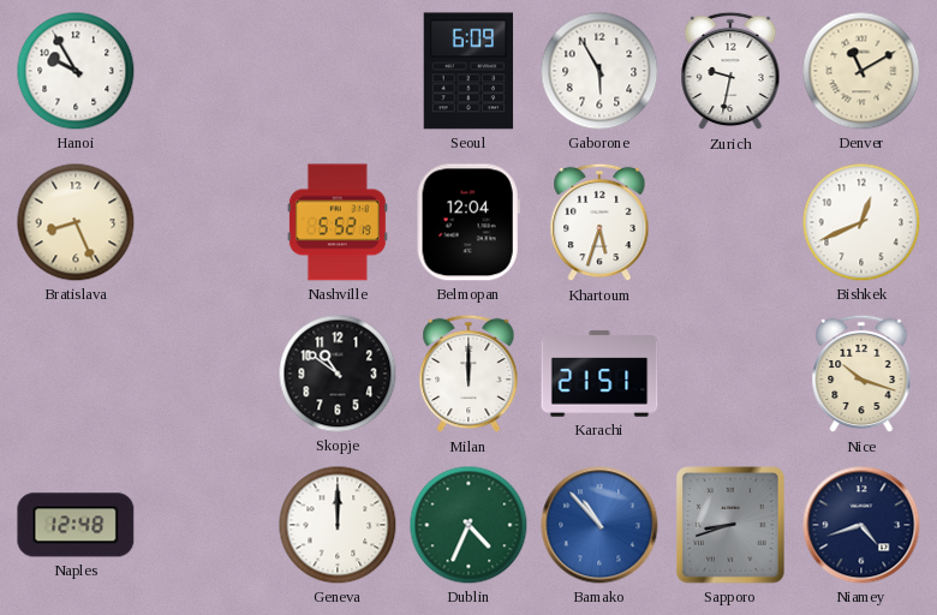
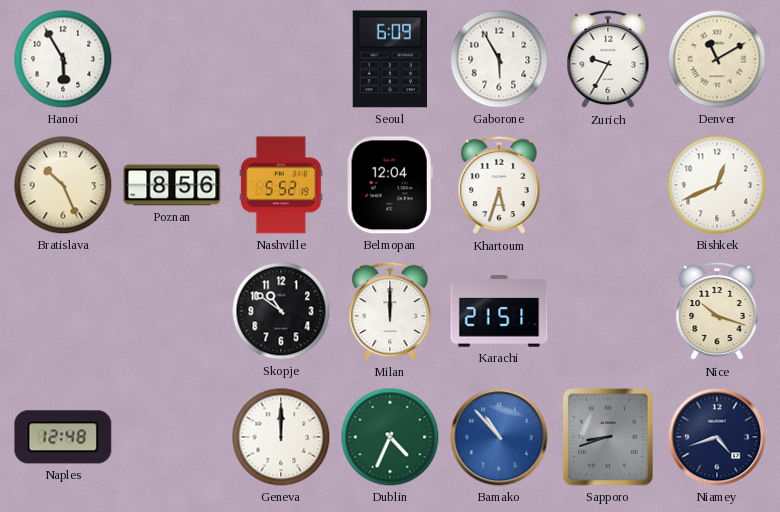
Hanoi: 9:55 -> 5:55 (63, 59)
Zurich: 9:32 -> 9:35 (608, 59)
Bratislava: 8:26 -> 10:26 (63, 185)
Poznan: none -> 8:56 (172, 185)
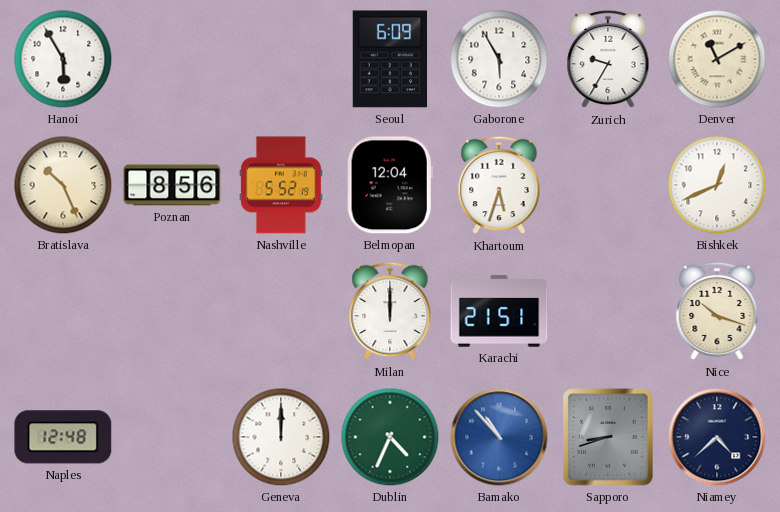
Skopje: 10:51 -> none (281, 311)
Niamey: 4:42 -> 4:38 (717, 437)
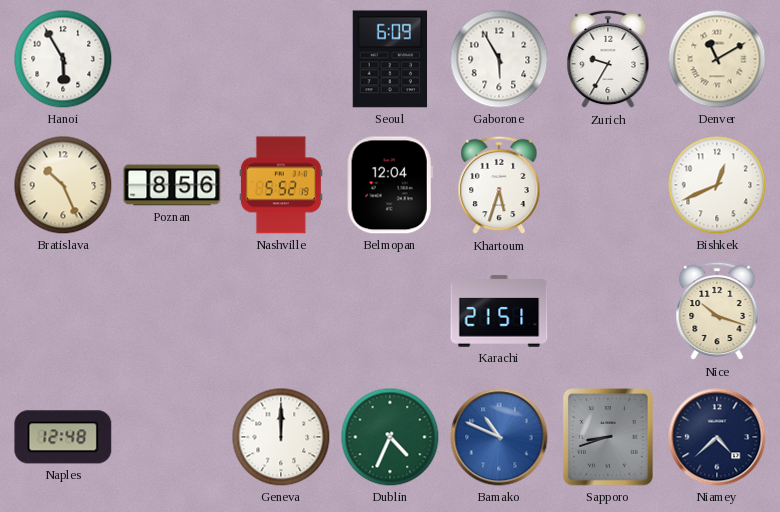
Milan: 12:00 -> none (390, 311)
Bamako: 10:53 -> 10:49 (499, 437)
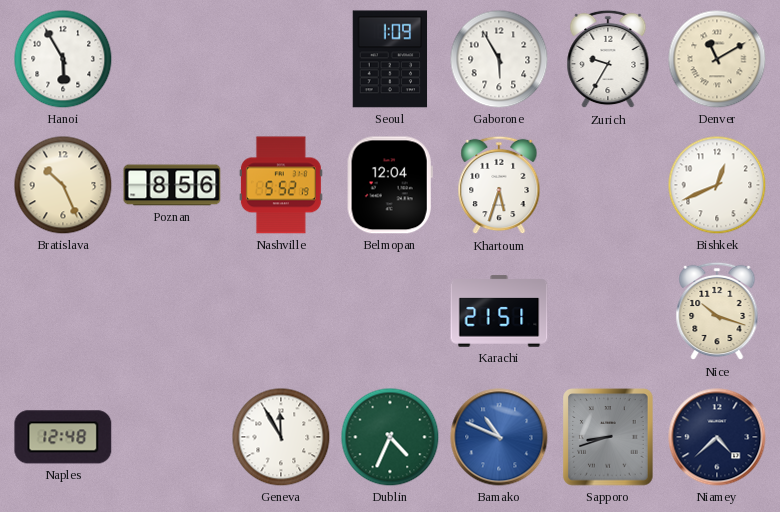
Seoul: 6:09 -> 1:09 (390, 59)
Geneva: 12:00 -> 11:55 (281, 437)
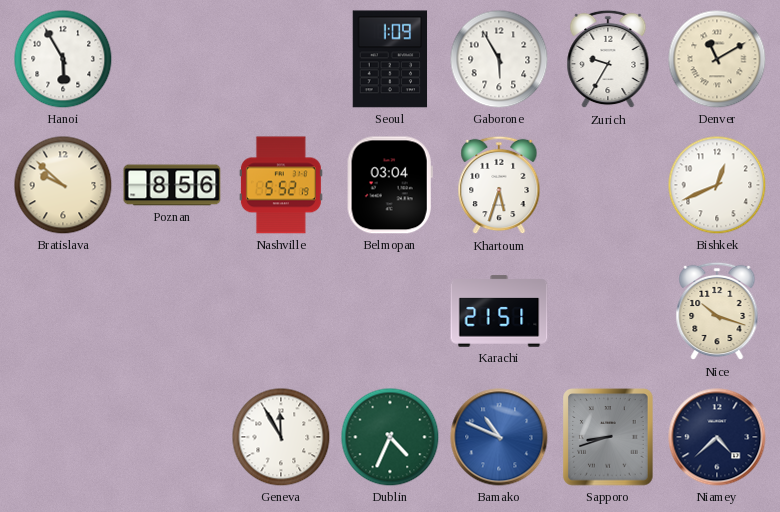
Bratislava: 10:26 -> 9:52 (63, 185)
Belmopan: 12:04 -> 03:04 (390, 185)
Naples: 12:48 -> none (63, 437)
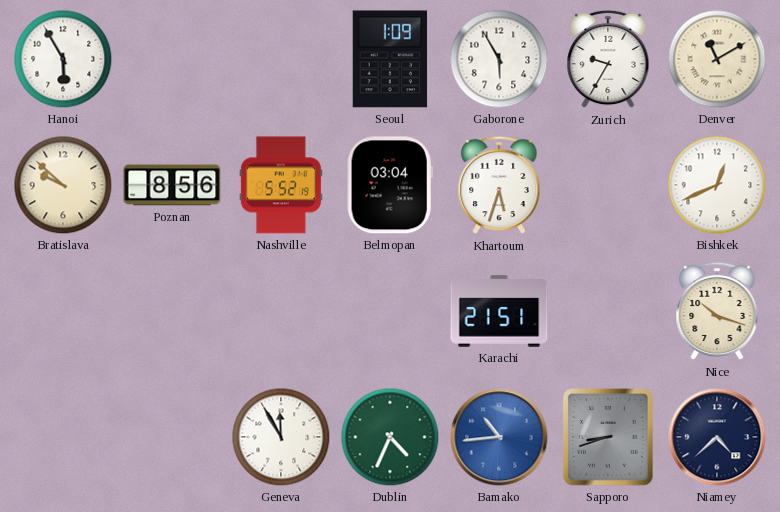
Bamako: 10:49 -> 10:44 (499, 437)
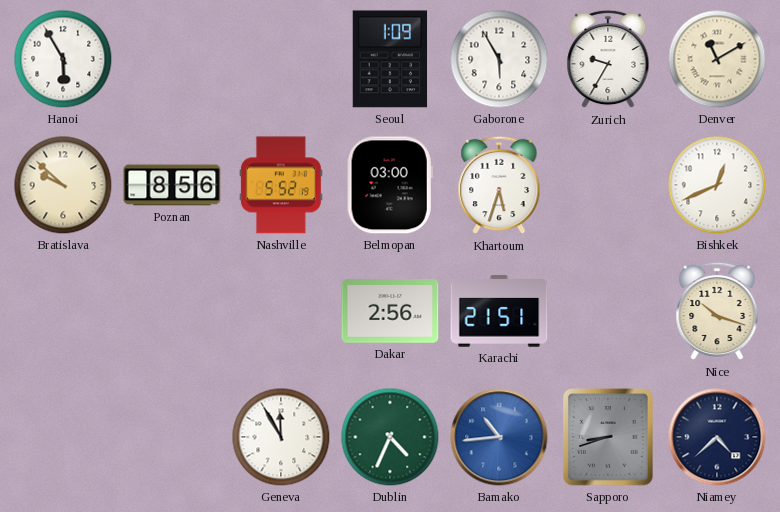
Belmopan: 03:04 -> 03:00 (390, 185)
Dakar: none -> 2:56 (390, 311)
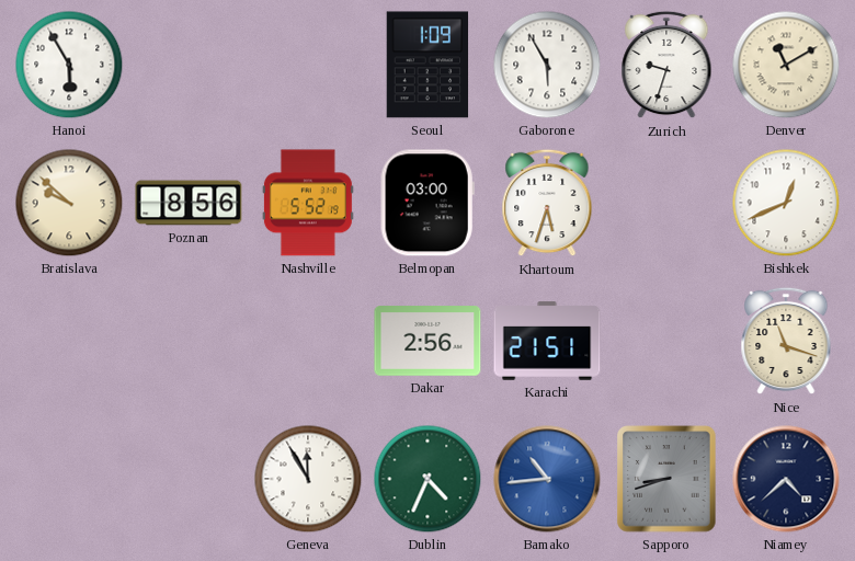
Zurich: 9:35 -> 9:33 (666, 65)
Nice: 10:18 -> 11:18 (786, 341)
